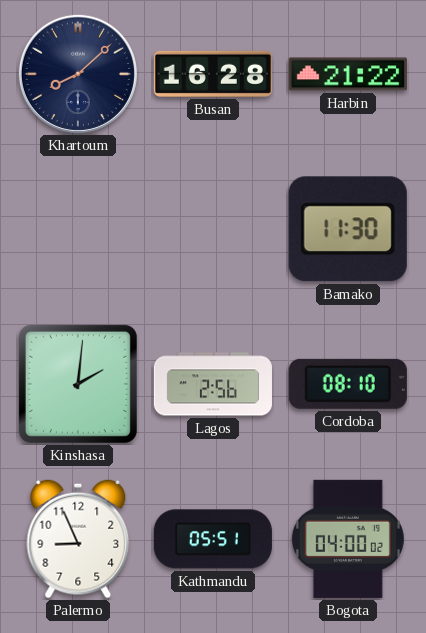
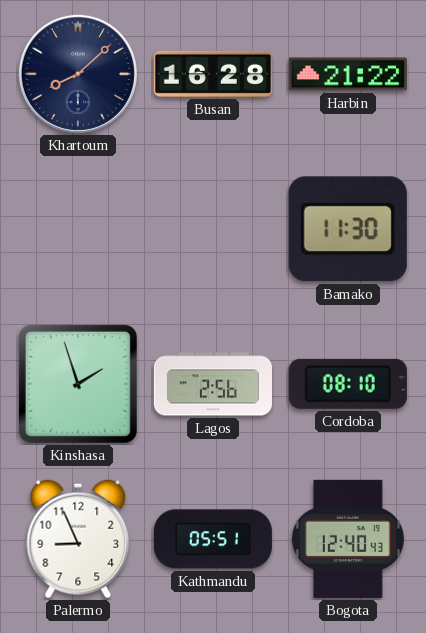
Kinshasa: 2:01 -> 1:57 (78, 384)
Bogota: 04:00 -> 12:40 (348, 539)
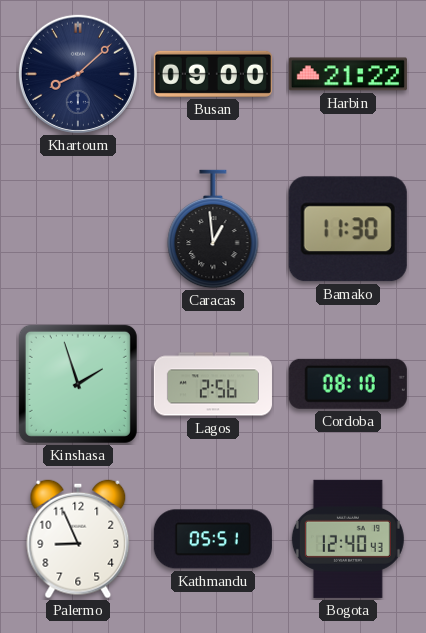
Busan: 16:28 -> 09:00 (213, 74)
Caracas: none -> 12:59 (213, 229)
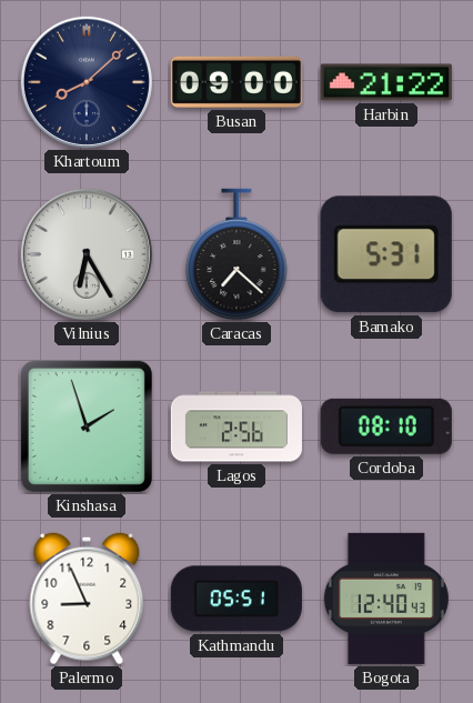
Vilnius: none -> 6:25 (87, 254)
Caracas: 12:59 -> 7:22 (236, 254)
Bamako: 11:30 -> 5:31 (386, 254)
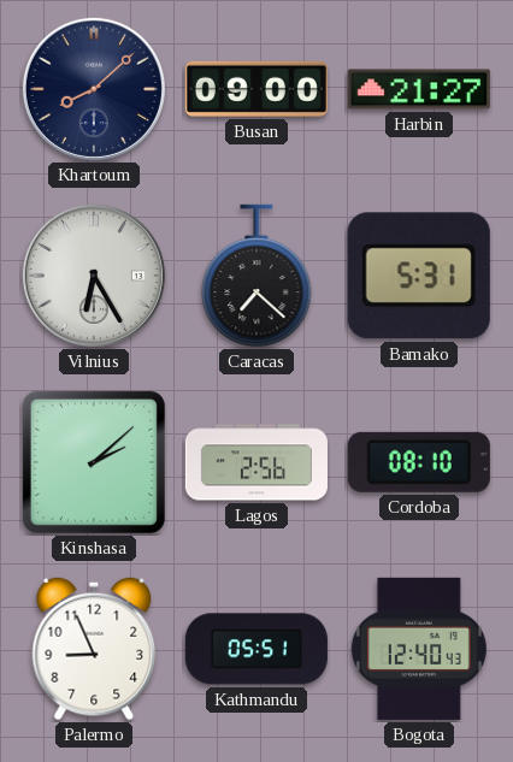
Harbin: 21:22 -> 21:27 (419, 89)
Kinshasa: 1:57 -> 2:08 (94, 462)
